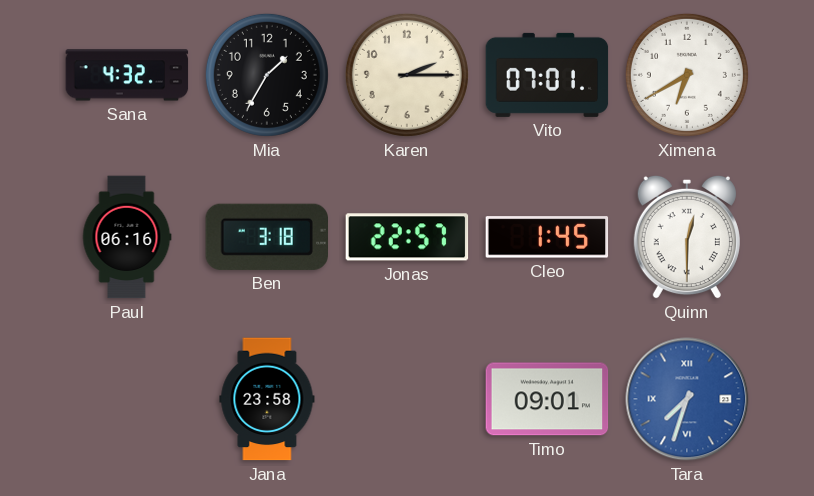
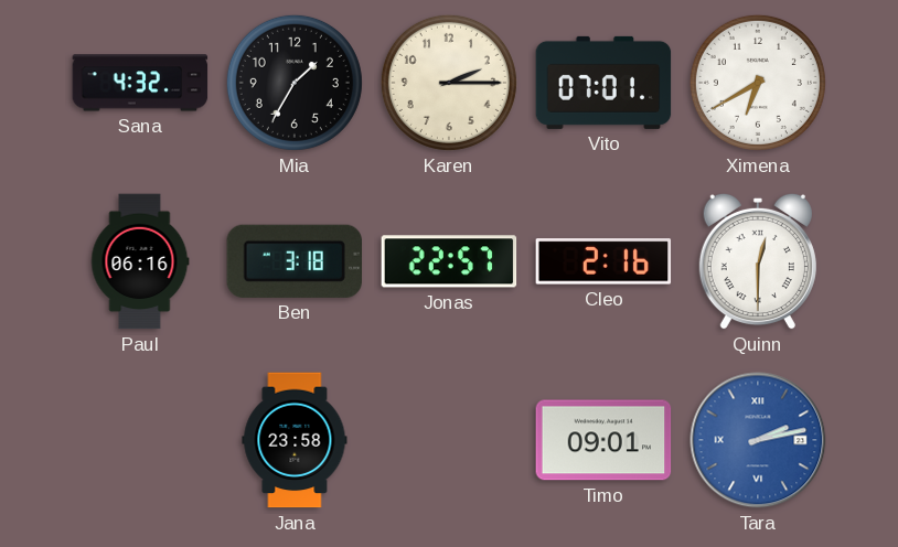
Cleo: 1:45 -> 2:16 (603, 261)
Tara: 7:33 -> 2:13 (758, 440)
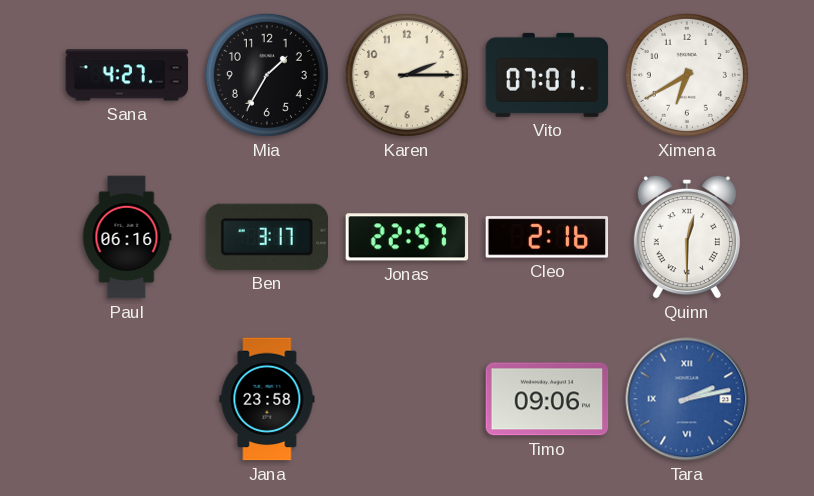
Sana: 4:32 -> 4:27 (127, 75)
Ben: 3:18 -> 3:17 (266, 237)
Timo: 09:01 -> 09:06 (547, 399)
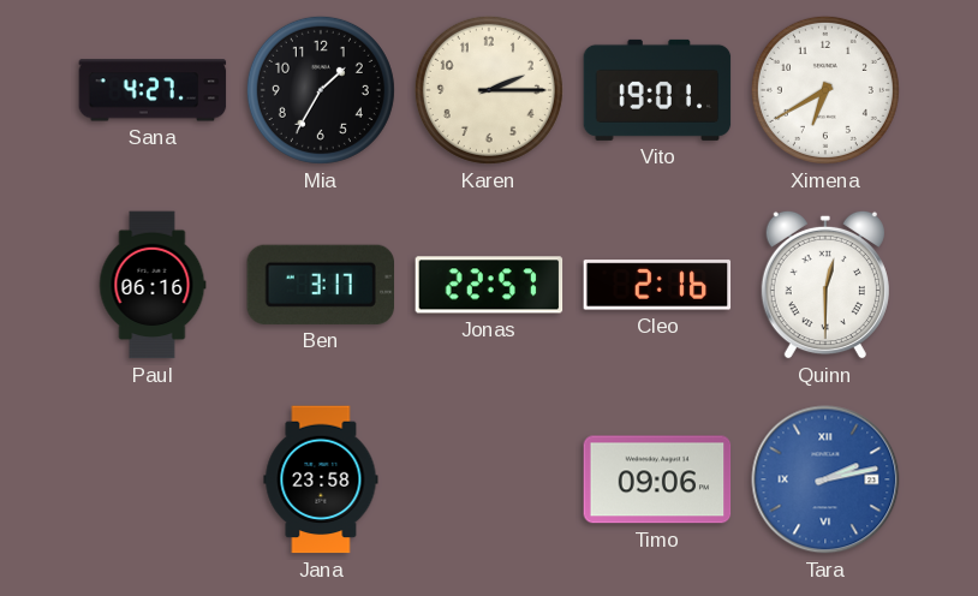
Vito: 07:01 -> 19:01 (657, 90)
